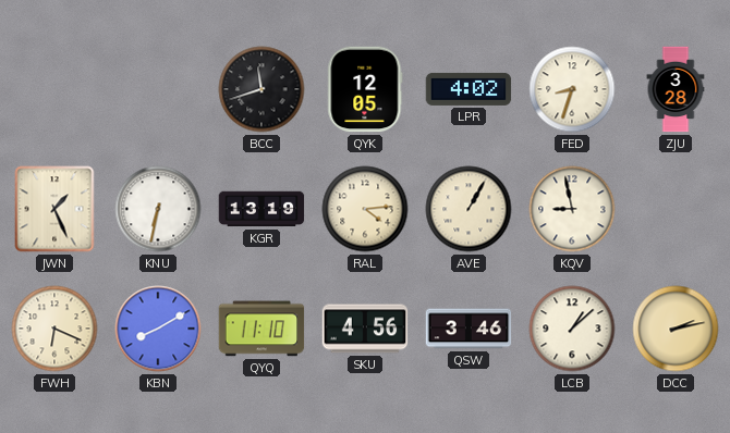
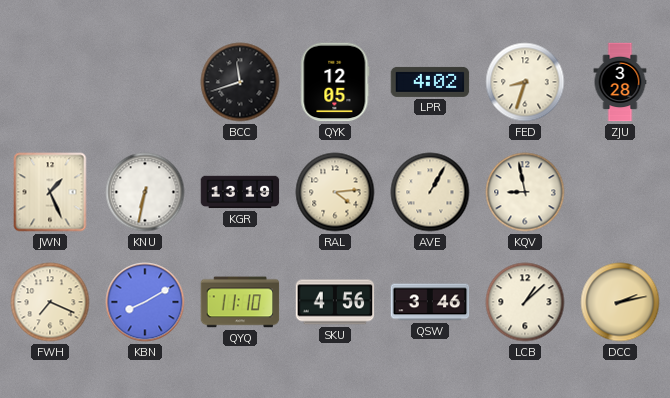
FWH: 6:19 -> 7:19 (50, 302)
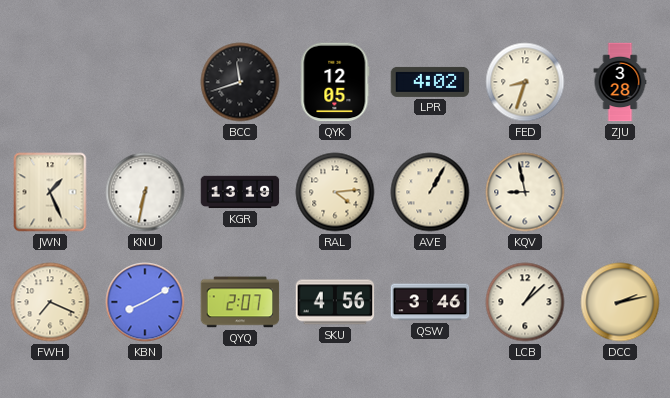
QYQ: 11:10 -> 2:07 (240, 302)
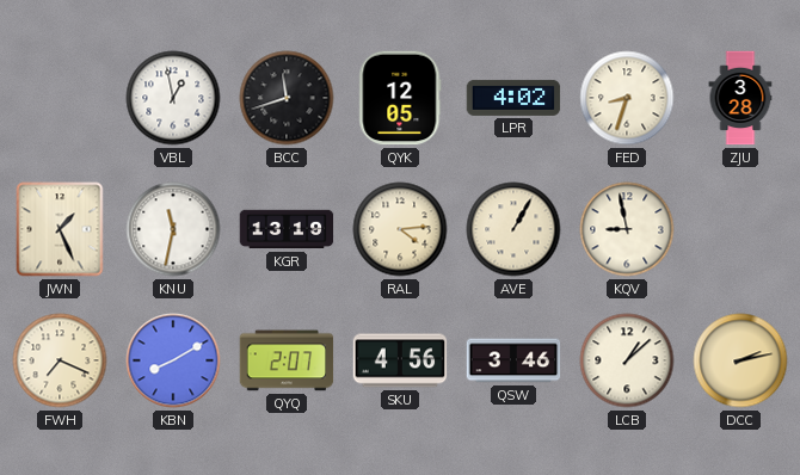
VBL: none -> 12:58 (173, 98)
KNU: 6:32 -> 11:32 (173, 229)
